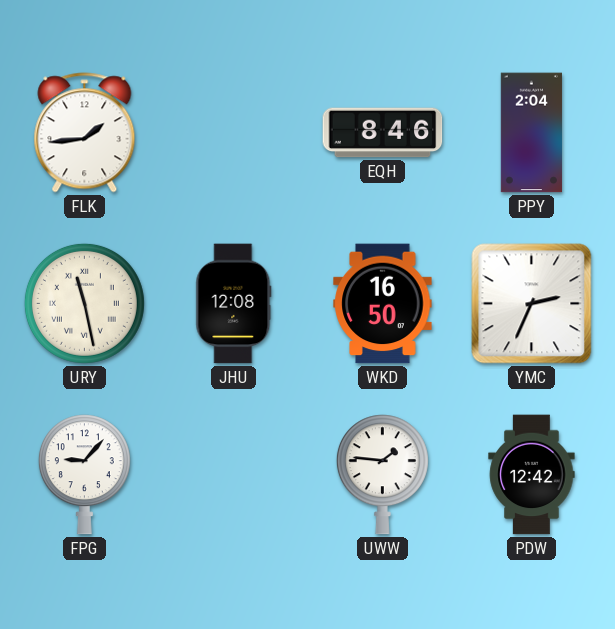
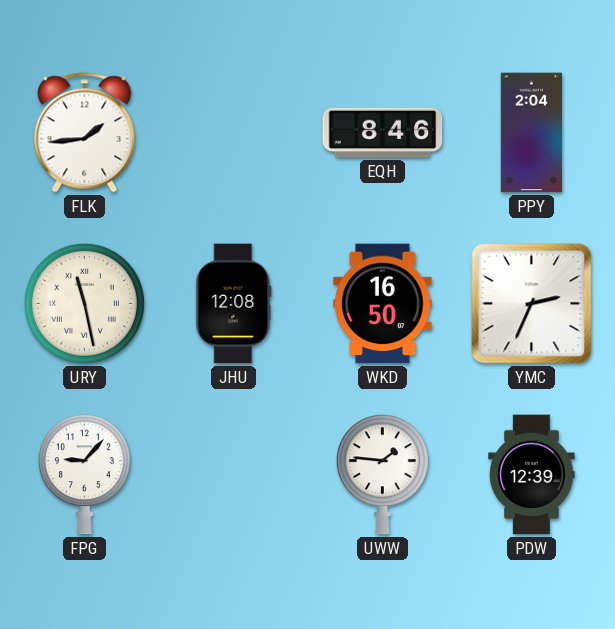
PDW: 12:42 -> 12:39 (532, 475)
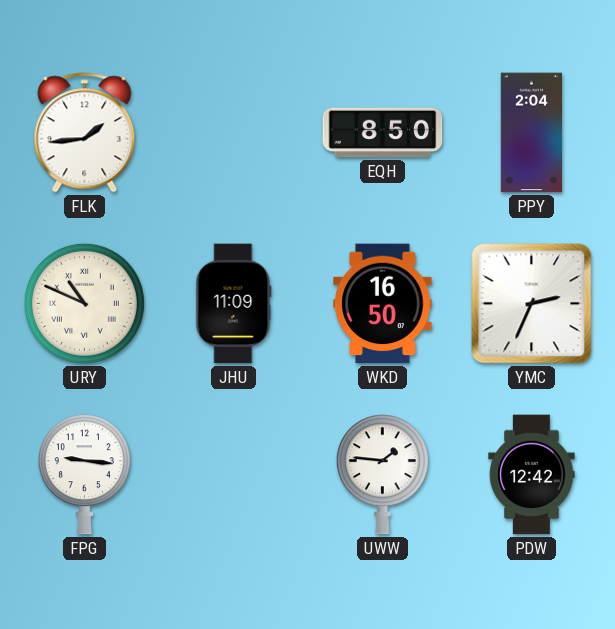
EQH: 8:46 -> 8:50 (383, 133)
URY: 11:28 -> 10:49 (84, 303)
JHU: 12:08 -> 11:09 (234, 304)
FPG: 9:07 -> 9:16 (84, 475)
PDW: 12:39 -> 12:42 (532, 475)
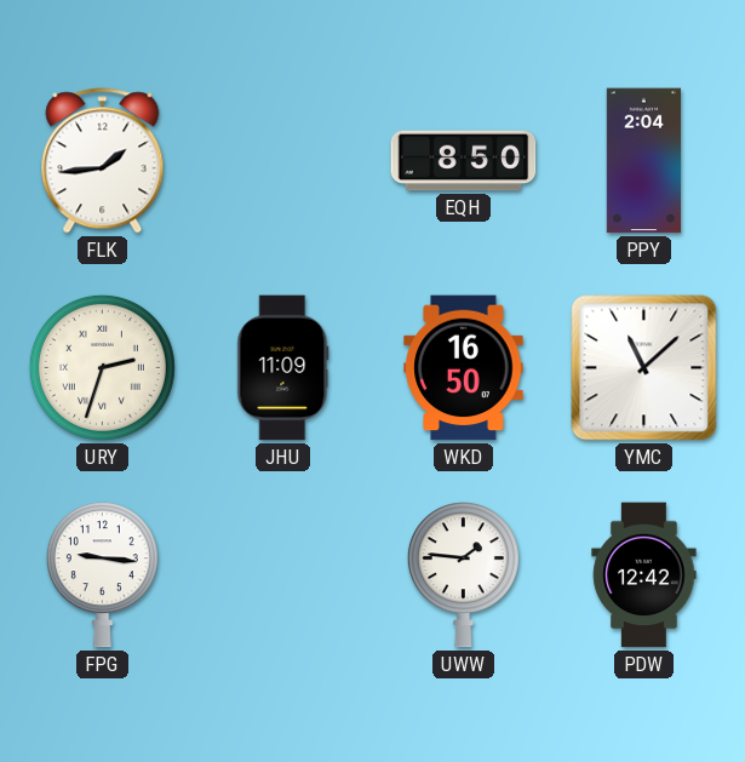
URY: 10:49 -> 2:33 (102, 367)
YMC: 2:34 -> 11:08 (644, 368)
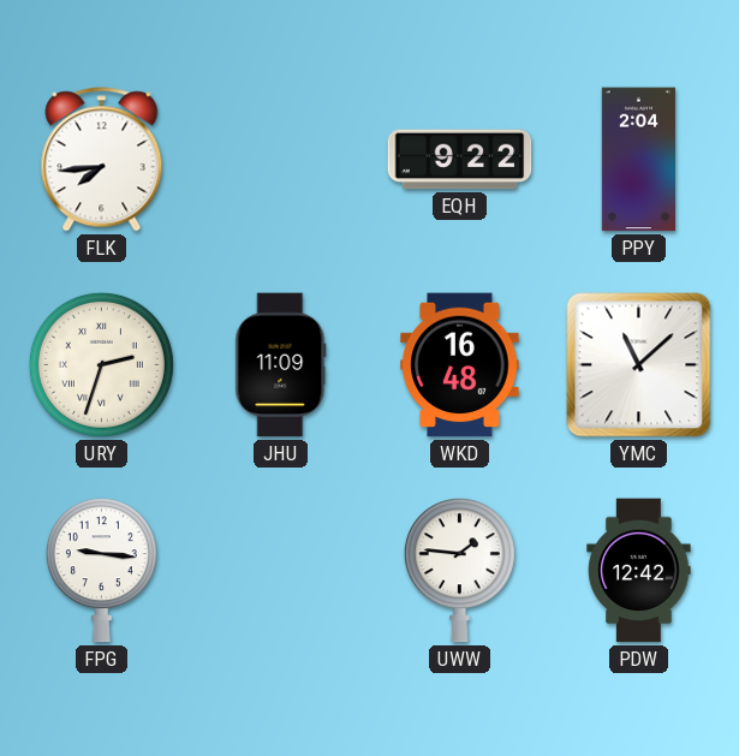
FLK: 1:44 -> 7:44 (102, 160)
EQH: 8:50 -> 9:22 (460, 160)
WKD: 16:50 -> 16:48 (460, 365)
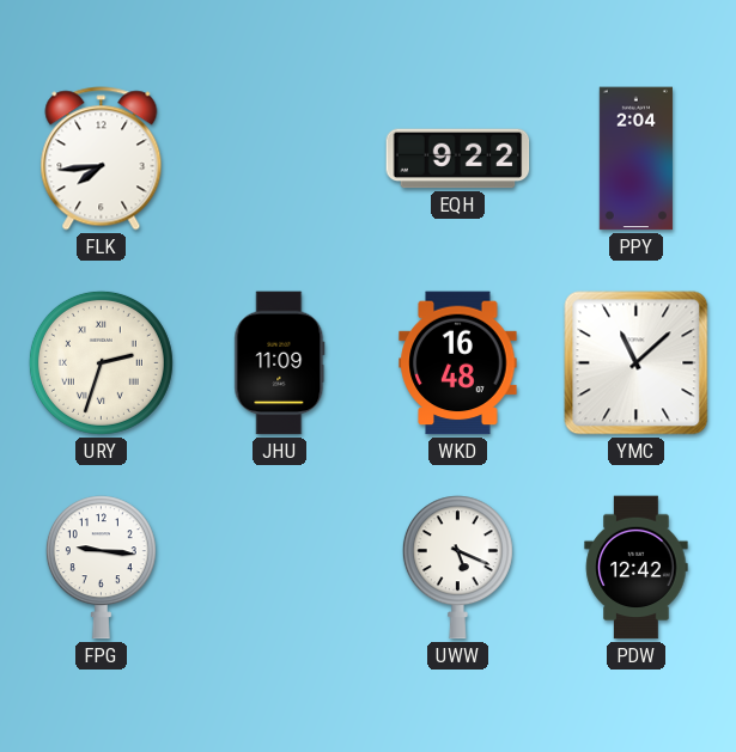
UWW: 1:46 -> 5:19 (457, 568)
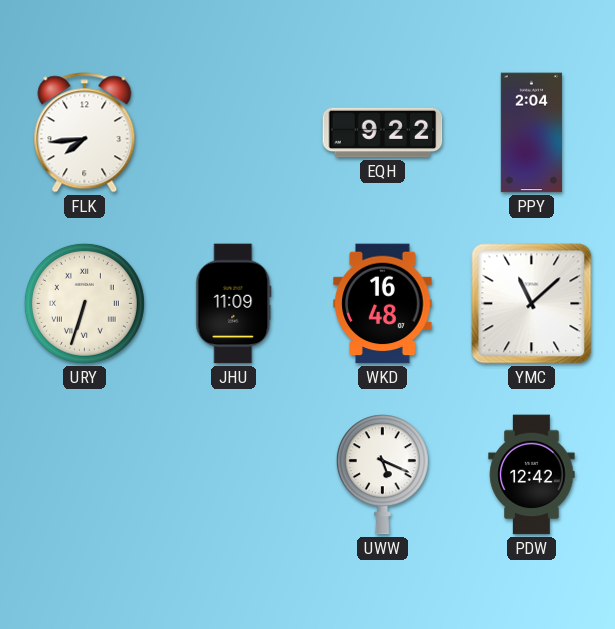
URY: 2:33 -> 6:33 (84, 303)
FPG: 9:16 -> none (101, 568)
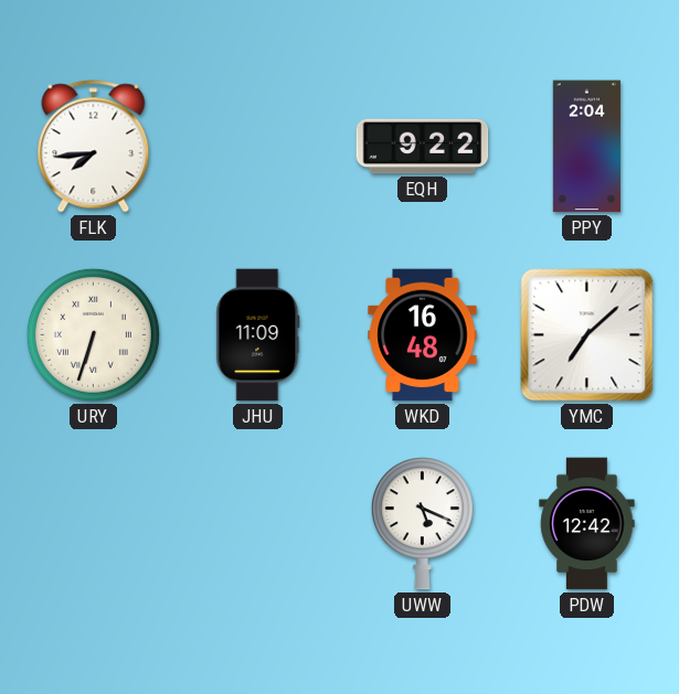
YMC: 11:08 -> 7:08 (587, 335)
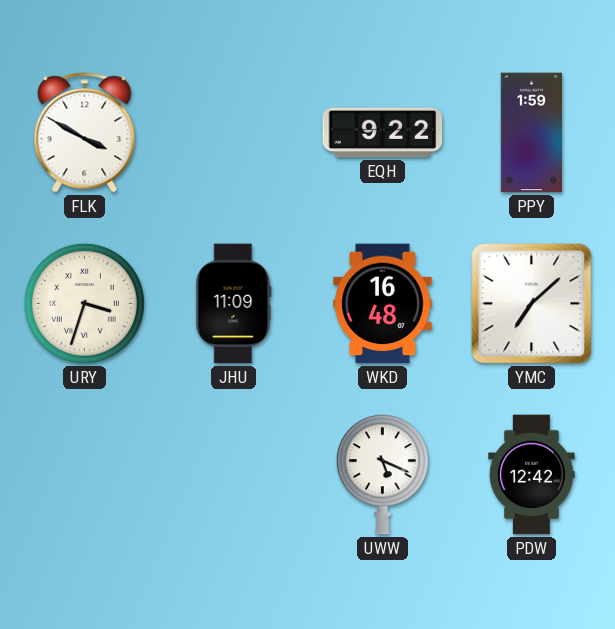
FLK: 7:44 -> 3:50 (85, 133)
PPY: 2:04 -> 1:59 (531, 133)
URY: 6:33 -> 3:33 (84, 303)
